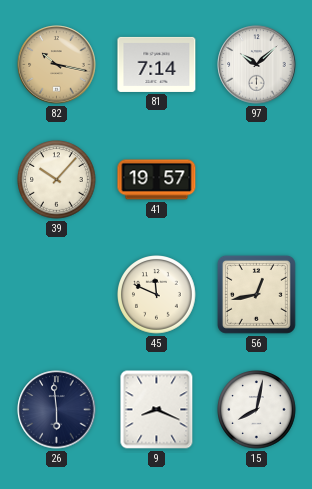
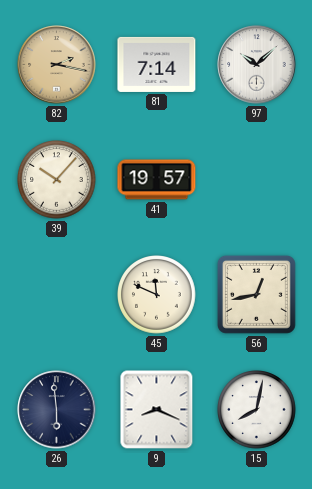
82: 10:17 -> 2:17 (57, 65)
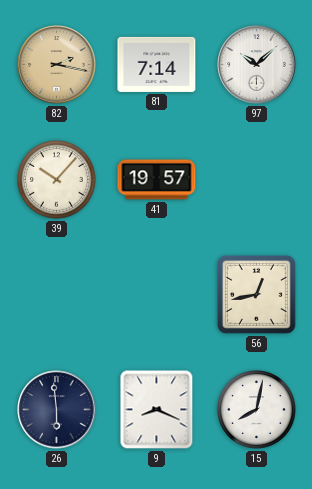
45: 11:49 -> none (157, 295)
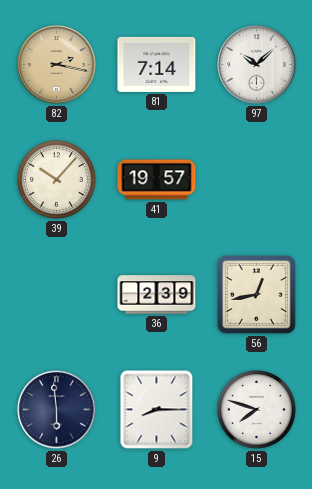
36: none -> 2:39 (157, 295)
9: 8:19 -> 8:15 (157, 410)
15: 8:02 -> 7:48 (257, 410)
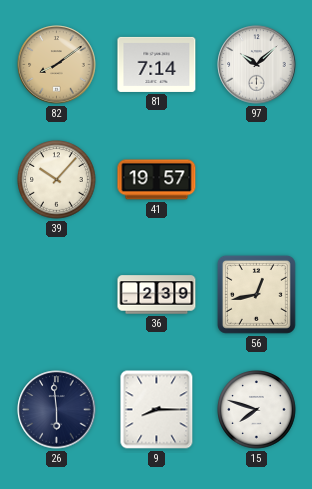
82: 2:17 -> 8:09 (57, 65)
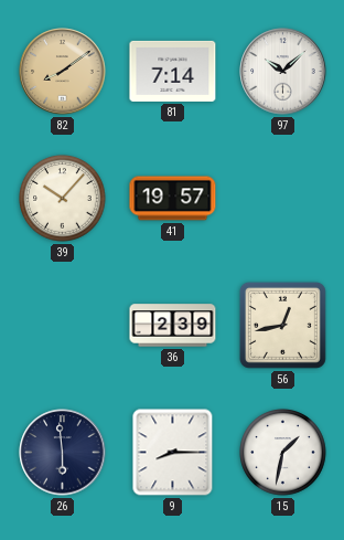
15: 7:48 -> 1:32 (283, 453)
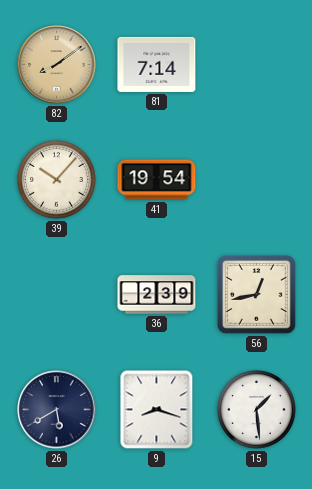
97: 10:08 -> none (283, 72)
41: 19:57 -> 19:54 (157, 180)
26: 5:59 -> 5:40 (57, 410)
9: 8:15 -> 8:18 (157, 410)
15: 1:32 -> 1:29 (257, 410)
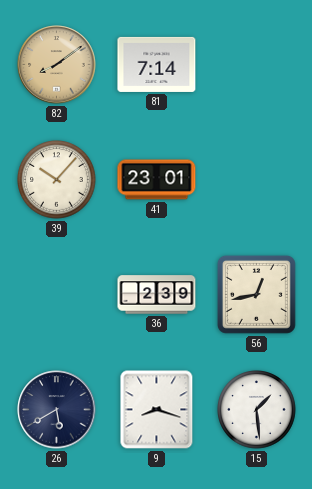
41: 19:54 -> 23:01 (157, 180)
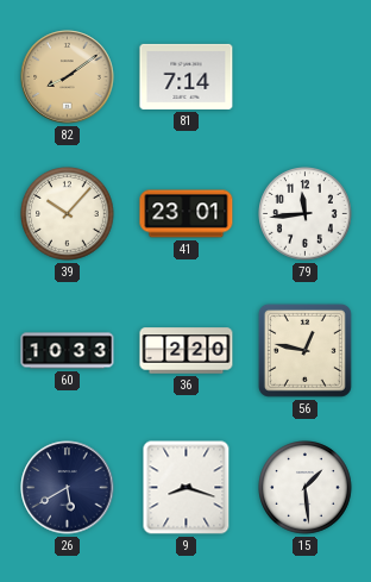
79: none -> 11:44 (306, 214)
60: none -> 10:33 (68, 351)
36: 2:39 -> 2:20 (187, 351)
56: 12:43 -> 12:47 (304, 350)
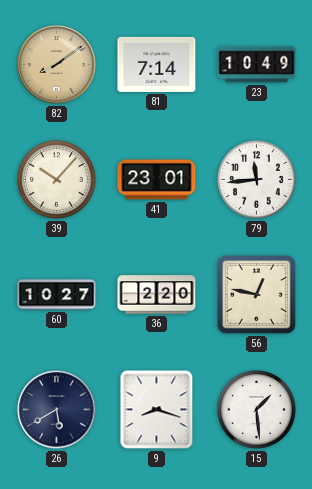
23: none -> 10:49 (257, 65)
60: 10:33 -> 10:27 (57, 295)
